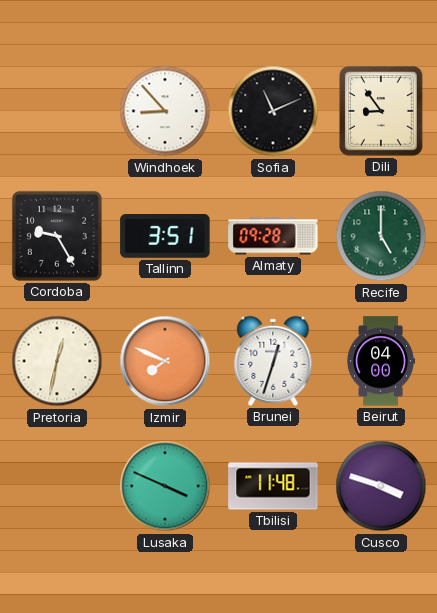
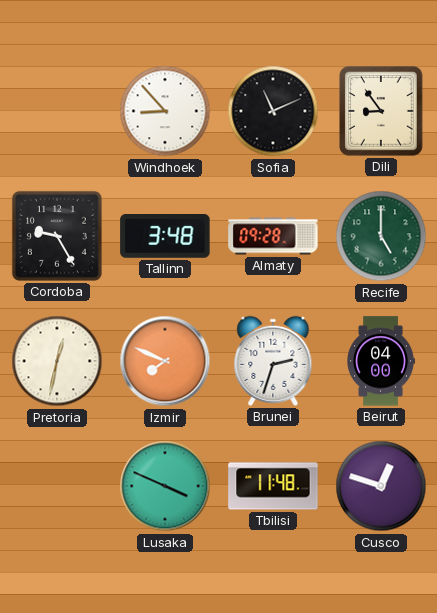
Tallinn: 3:51 -> 3:48 (165, 237)
Brunei: 12:33 -> 2:33 (273, 361)
Cusco: 3:48 -> 12:48 (381, 486)
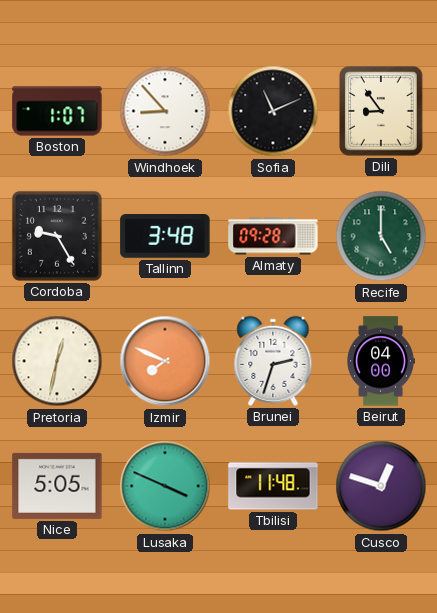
Boston: none -> 1:07 (57, 111)
Nice: none -> 5:05 (57, 486)
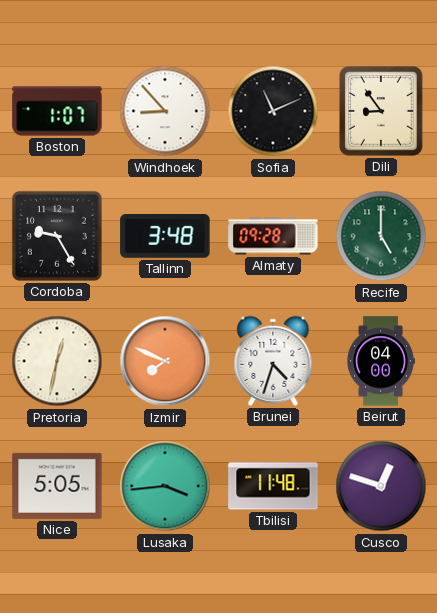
Brunei: 2:33 -> 4:33 (273, 361)
Lusaka: 3:49 -> 3:44 (165, 486)
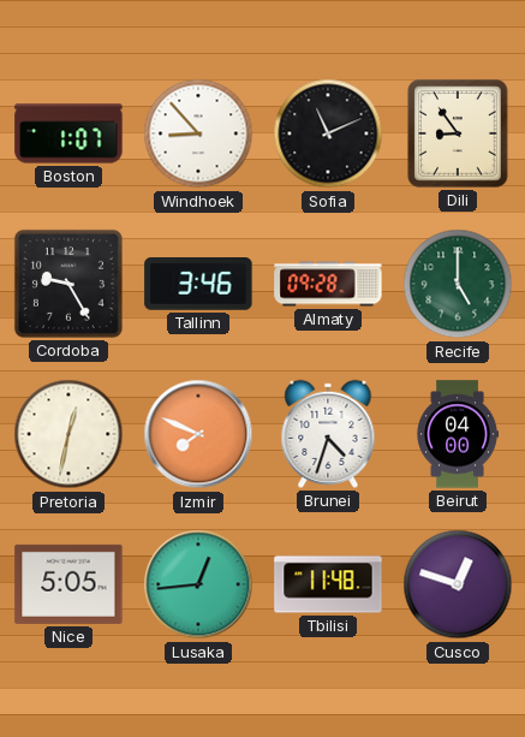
Tallinn: 3:48 -> 3:46 (198, 285)
Lusaka: 3:44 -> 12:44 (198, 584)
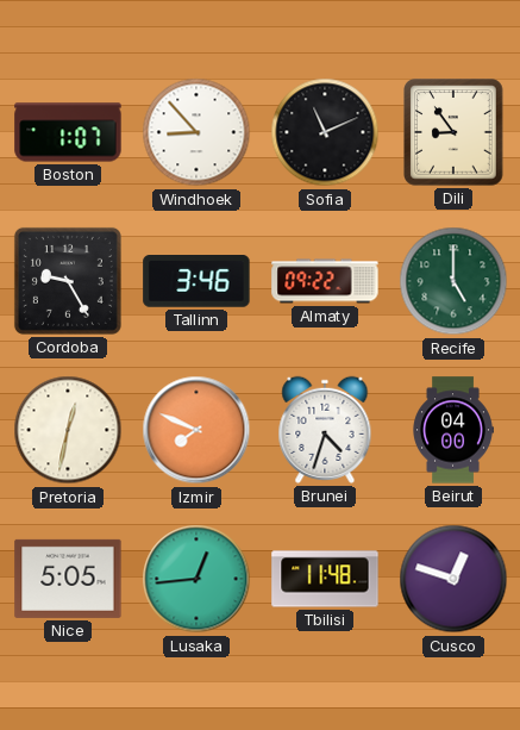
Almaty: 09:28 -> 09:22 (325, 281)
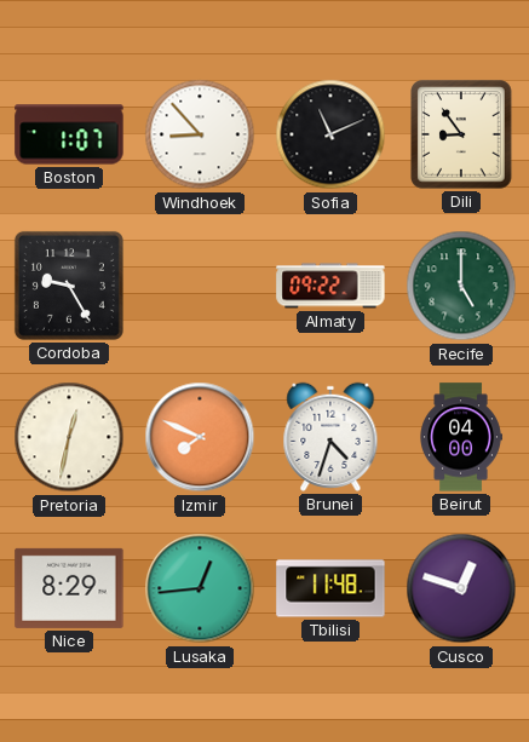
Tallinn: 3:46 -> none (196, 282)
Nice: 5:05 -> 8:29 (69, 588)
